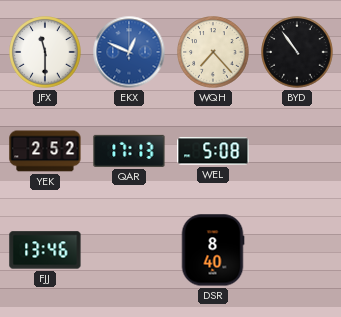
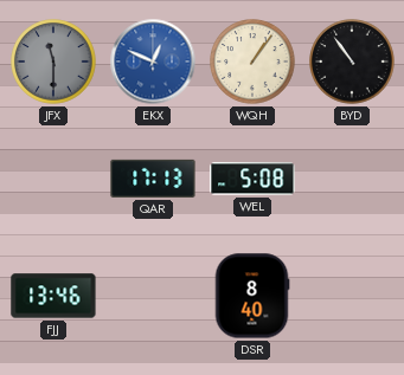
JFX dial: white -> grey (53, 62)
WQH: 7:23 -> 1:06 (252, 62)
YEK: 2:52 -> none (45, 151)
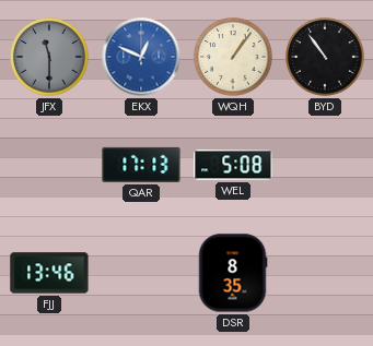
DSR: 8:40 -> 8:35 (233, 273)
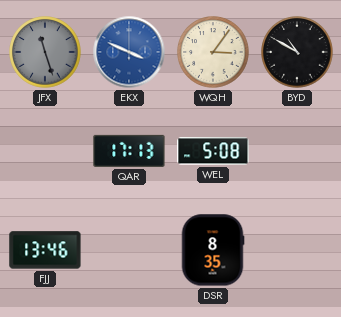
JFX: 11:30 -> 11:27 (45, 52)
EKX: 12:49 -> 3:49 (129, 52)
WQH: 1:06 -> 3:06 (213, 52)
BYD: 10:54 -> 10:50 (297, 52)
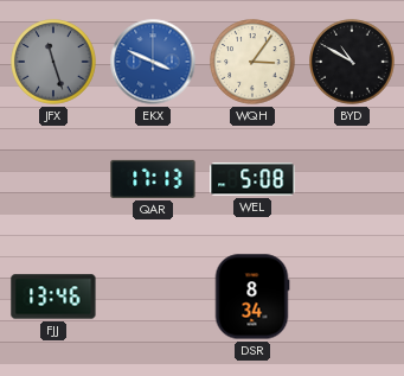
DSR: 8:35 -> 8:34 (252, 297)
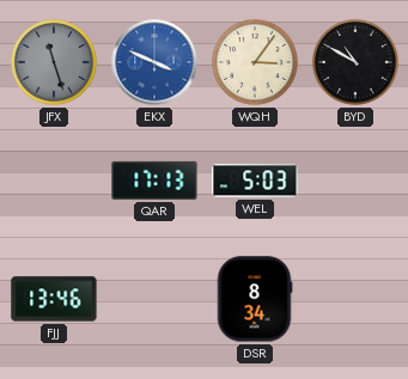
WEL: 5:08 -> 5:03 (255, 181)
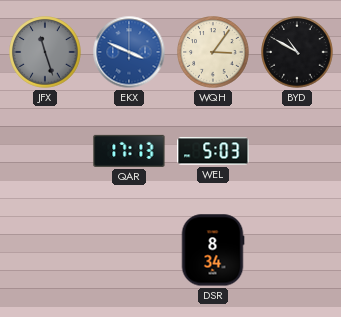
FJJ: 13:46 -> none (54, 299)
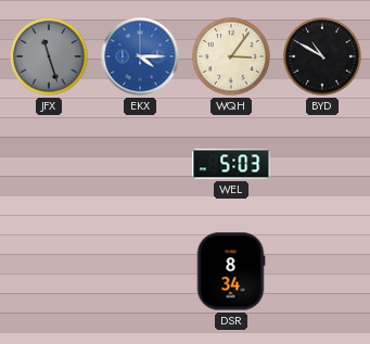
EKX: 3:49 -> 4:15 (140, 56)
QAR: 17:13 -> none (129, 151)
